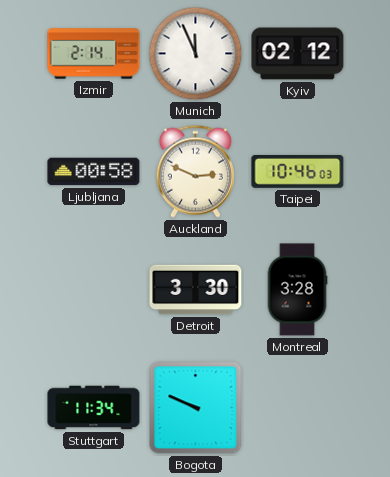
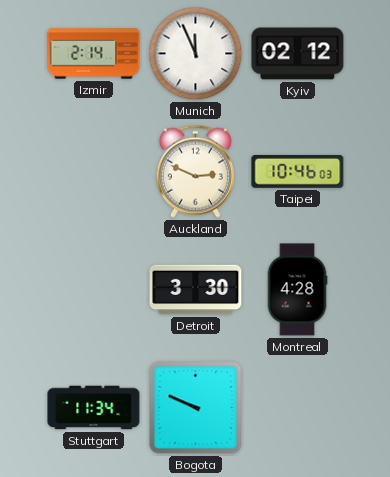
Ljubljana: 00:58 -> none (94, 172)
Montreal: 3:28 -> 4:28 (297, 290)
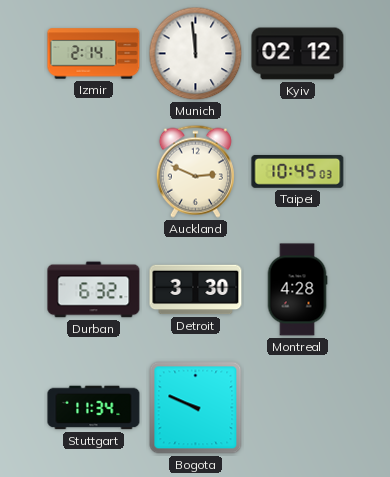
Munich: 11:56 -> 11:59 (196, 54)
Taipei: 10:46 -> 10:45 (298, 171)
Durban: none -> 6:32 (94, 290)
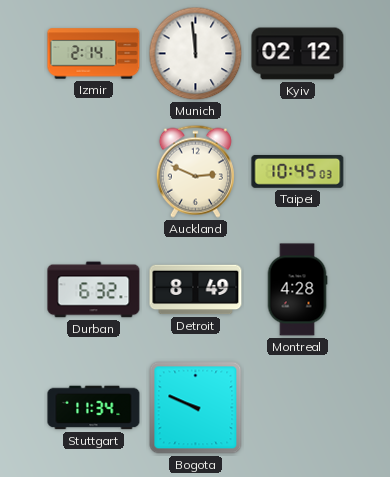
Detroit: 3:30 -> 8:49 (196, 290)
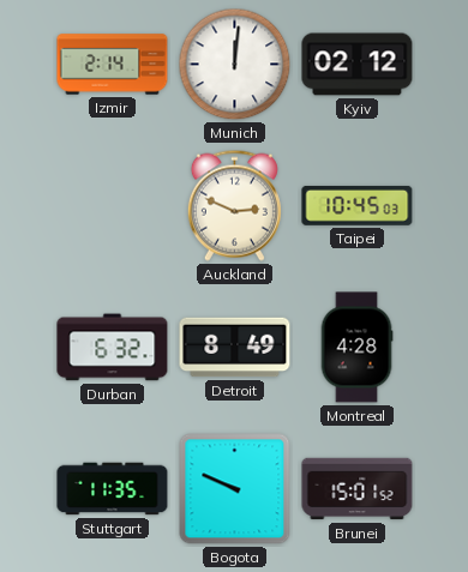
Munich: 11:59 -> 12:01 (235, 65)
Stuttgart: 11:34 -> 11:35 (113, 489)
Brunei: none -> 15:01 (358, 489)
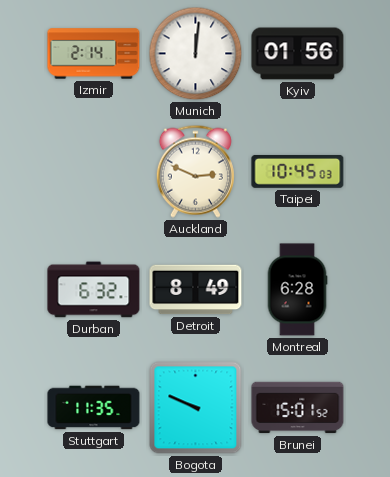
Kyiv: 02:12 -> 01:56 (298, 54)
Montreal: 4:28 -> 6:28 (297, 290)
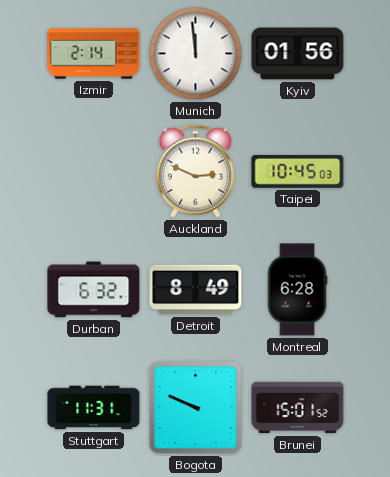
Munich: 12:01 -> 11:59 (196, 54)
Stuttgart: 11:35 -> 11:31 (94, 408)
